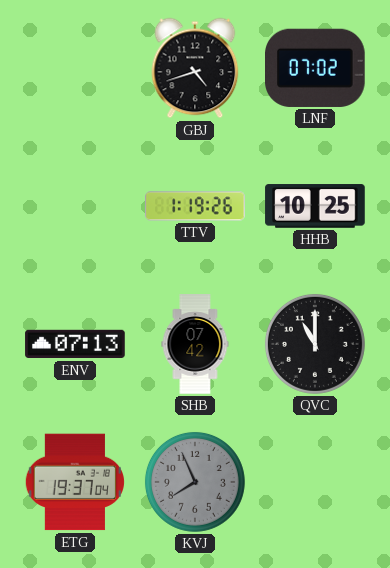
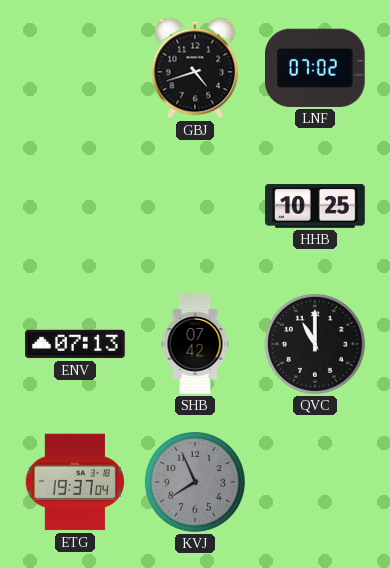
TTV: 1:19 -> none (195, 206)
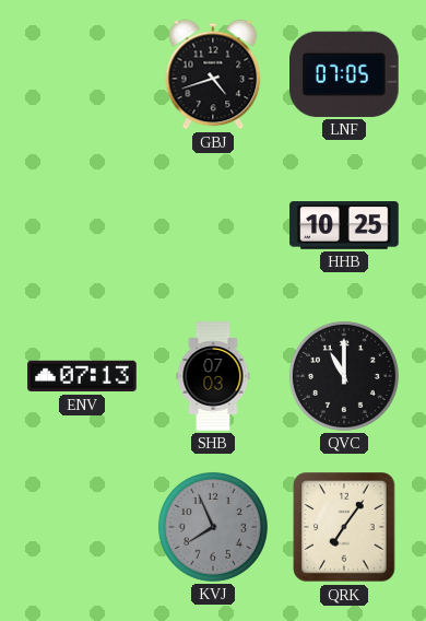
LNF: 07:02 -> 07:05 (345, 74)
SHB: 07:42 -> 07:03 (213, 376)
ETG: 19:37 -> none (75, 482)
QRK: none -> 7:06 (344, 527)
